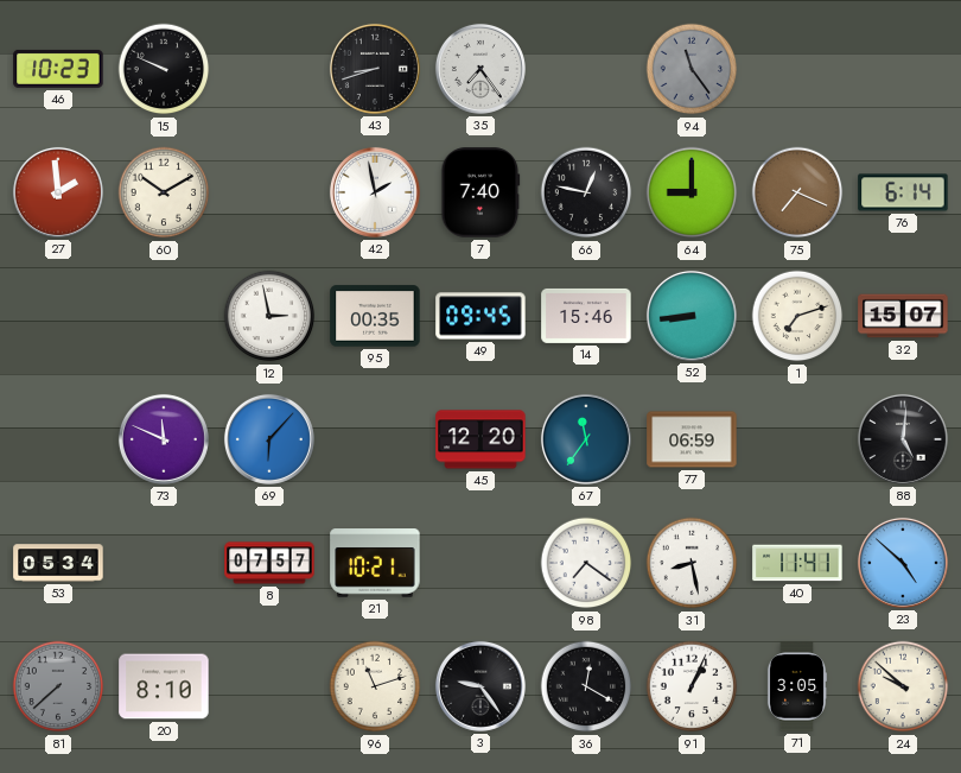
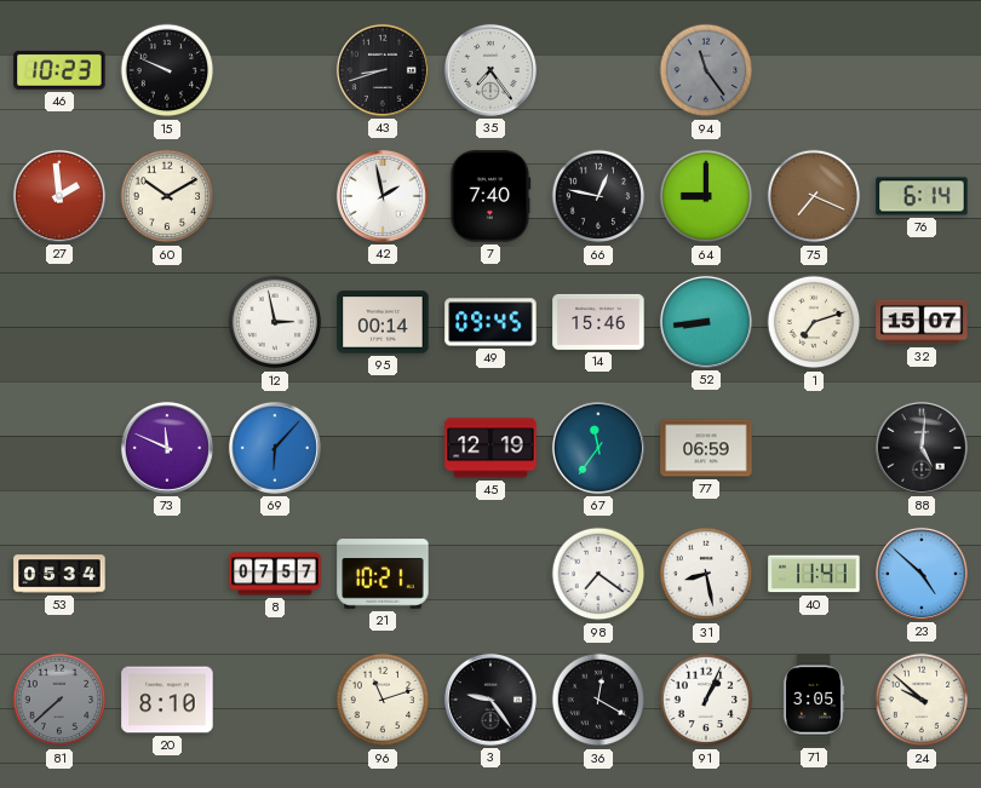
95: 00:35 -> 00:14 (383, 322)
45: 12:20 -> 12:19 (490, 448)
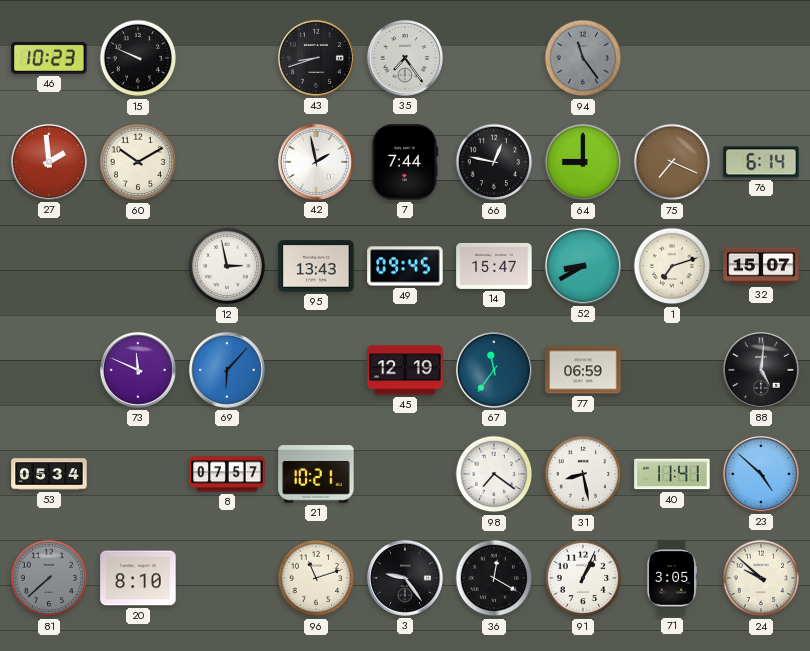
7: 7:40 -> 7:44 (405, 162)
95: 00:14 -> 13:43 (316, 266)
14: 15:46 -> 15:47 (494, 266)
52: 8:44 -> 8:40 (583, 266)
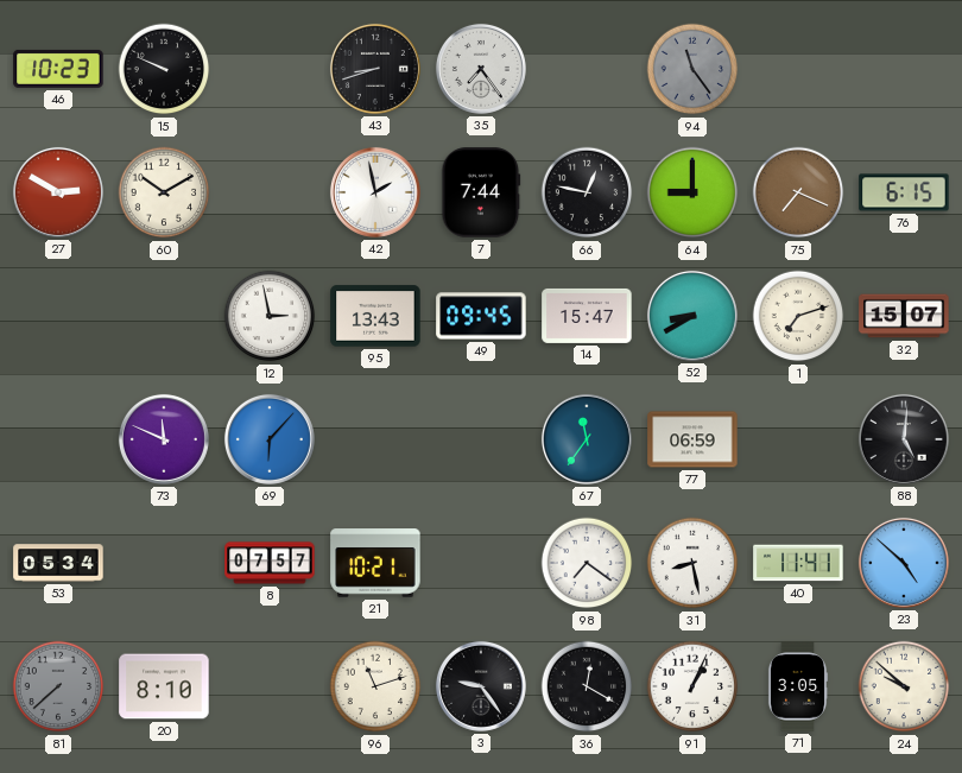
27: 1:59 -> 2:50 (58, 192)
76: 6:14 -> 6:15 (904, 192)
45: 12:19 -> none (405, 370)
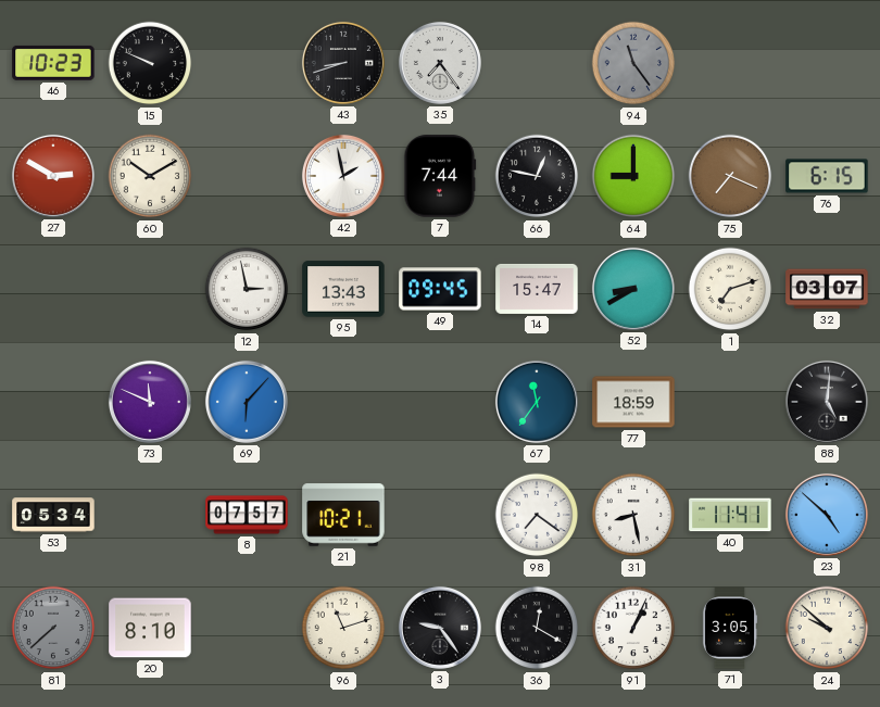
32: 15:07 -> 03:07 (827, 289)
77: 06:59 -> 18:59 (633, 402)
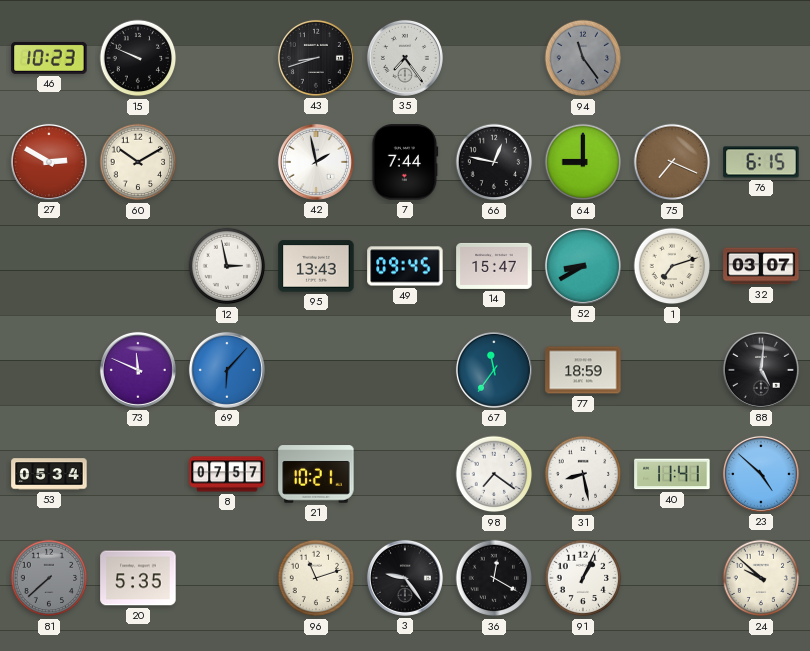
20: 8:10 -> 5:35 (138, 578)
71: 3:05 -> none (730, 628)
